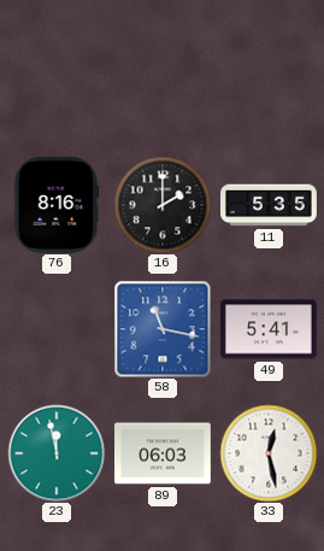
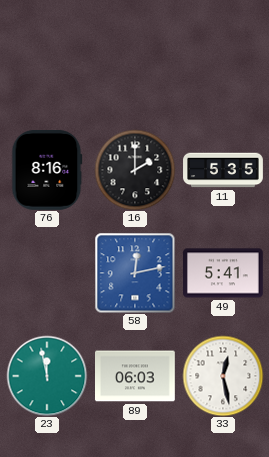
58: 11:17 -> 12:13 (135, 273)
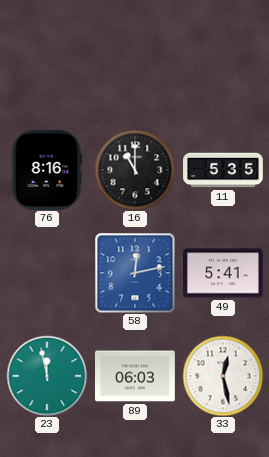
16: 2:00 -> 11:00 (135, 170)
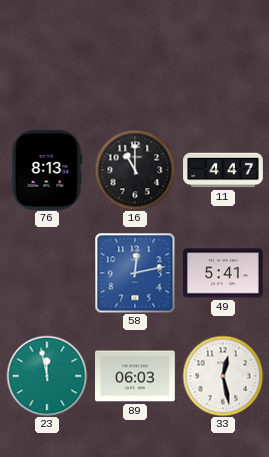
76: 8:16 -> 8:13 (47, 170)
11: 5:35 -> 4:47 (223, 170)
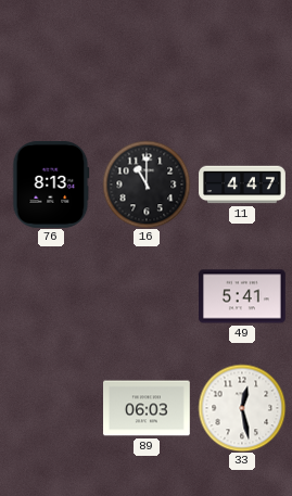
58: 12:13 -> none (135, 273)
23: 11:58 -> none (47, 376)
